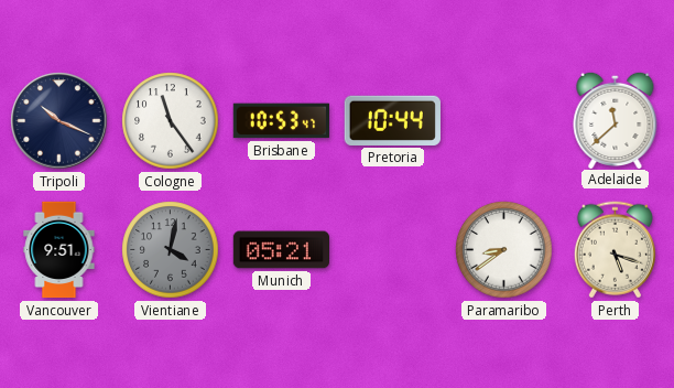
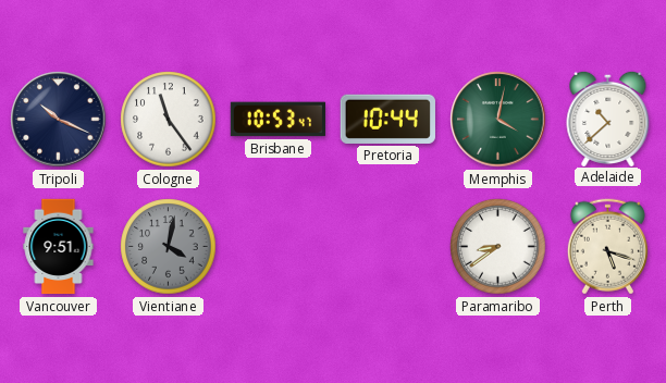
Memphis: none -> 4:02 (498, 120)
Adelaide: 11:38 -> 10:38 (608, 118)
Munich: 05:21 -> none (281, 250)
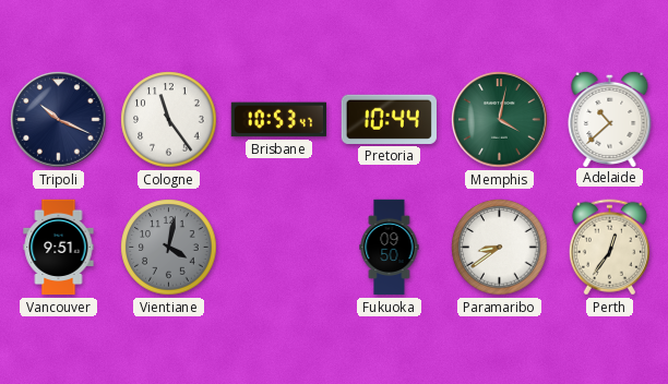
Fukuoka: none -> 09:50 (390, 248)
Perth: 5:18 -> 12:36 (609, 248)
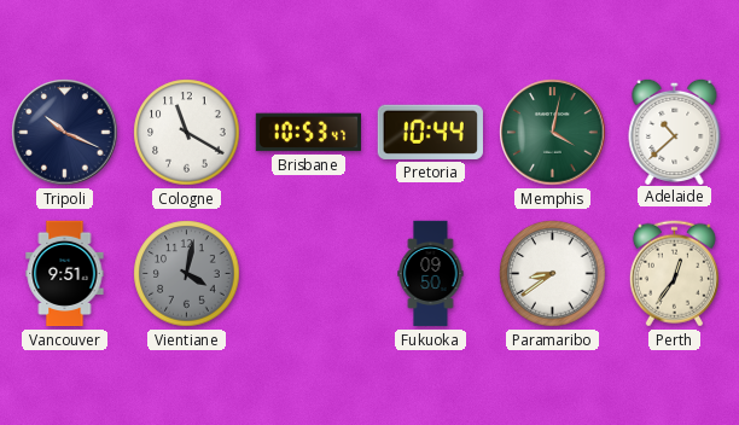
Cologne: 11:24 -> 11:20 (187, 133)
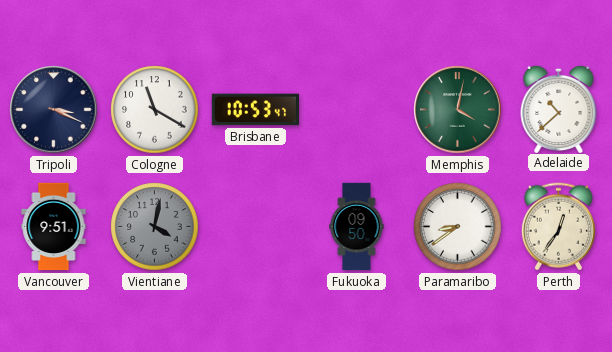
Tripoli: 10:19 -> 3:19 (54, 110)
Pretoria: 10:44 -> none (430, 132)
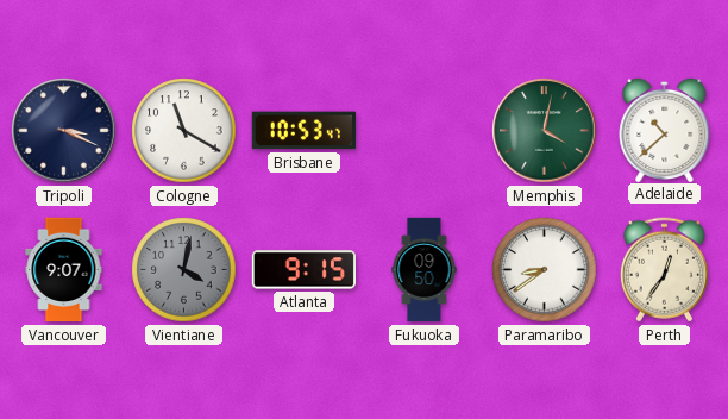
Vancouver: 9:51 -> 9:07 (64, 270)
Atlanta: none -> 9:15 (303, 270)
